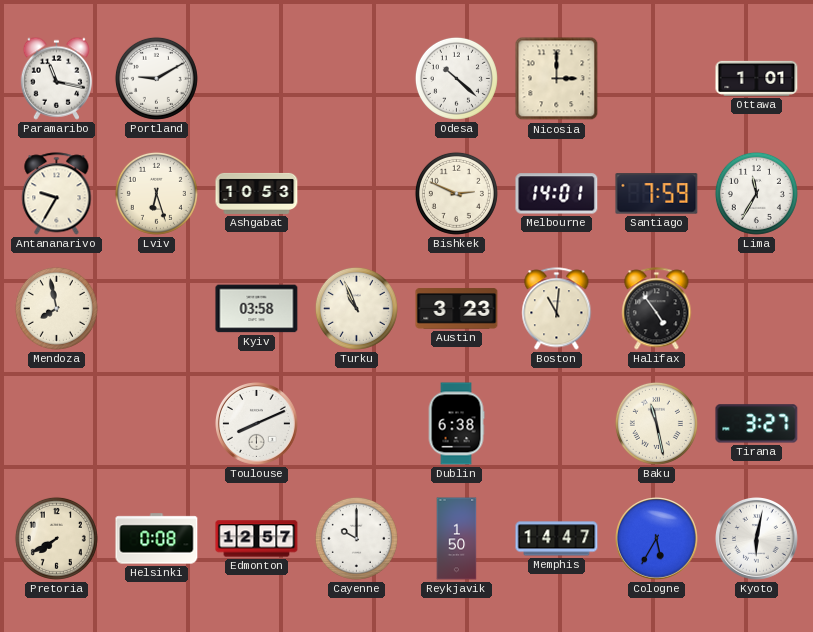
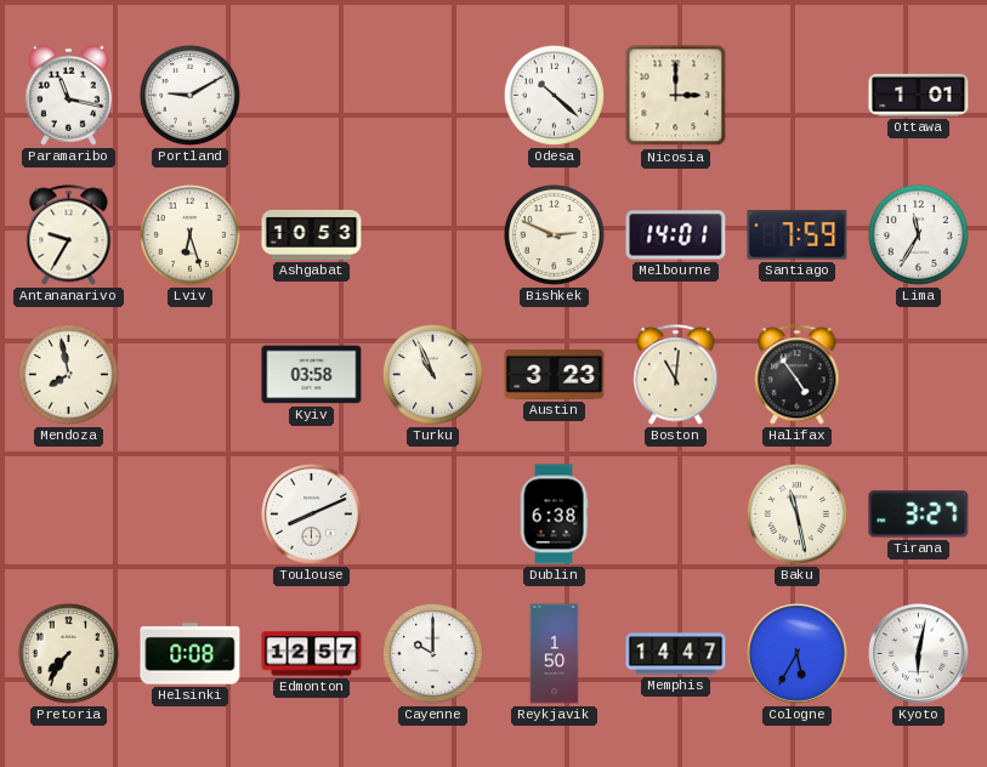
Pretoria: 7:40 -> 7:36 (68, 653)
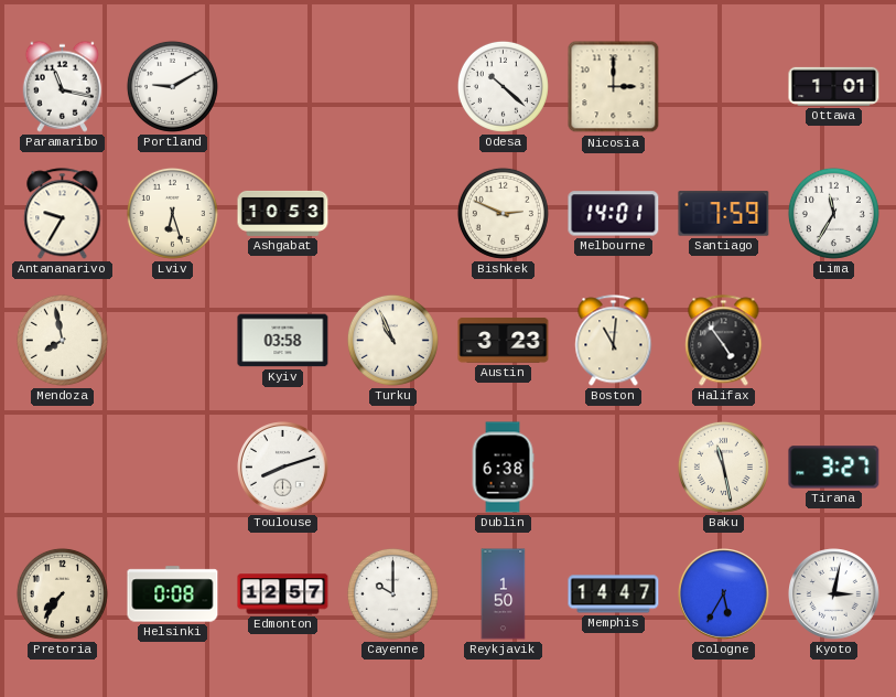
Toulouse: 8:11 -> 8:12 (283, 468)
Kyoto: 6:02 -> 3:02 (834, 594)
